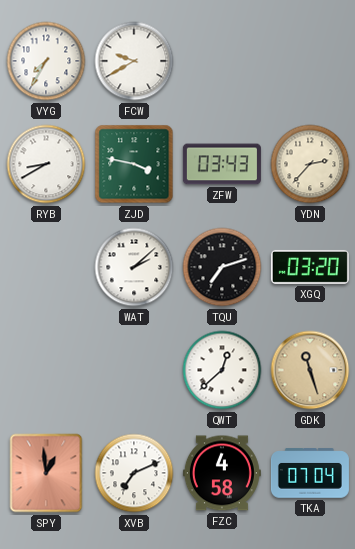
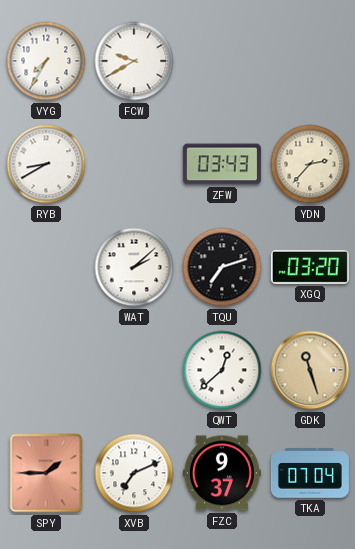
ZJD: 3:47 -> none (134, 164)
SPY: 12:59 -> 1:45 (46, 473)
FZC: 4:58 -> 9:37 (222, 473)
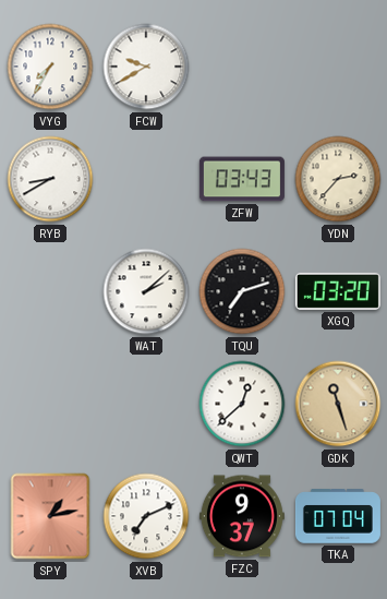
SPY: 1:45 -> 1:13 (50, 516)
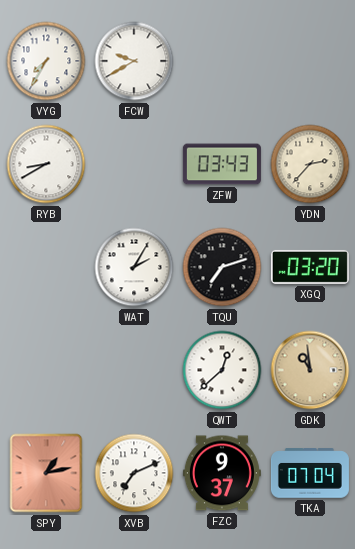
WAT: 2:08 -> 2:05 (134, 267)
GDK: 11:27 -> 10:59 (310, 370)
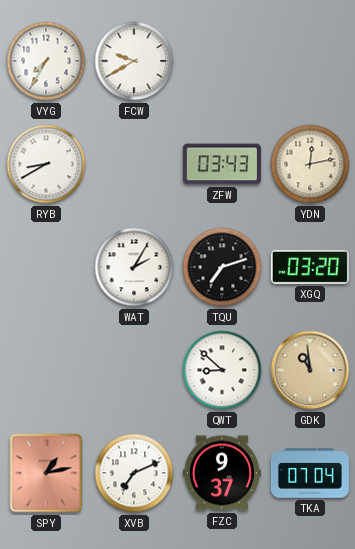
YDN: 2:37 -> 12:13 (310, 164)
QWT: 12:38 -> 8:52 (222, 370)
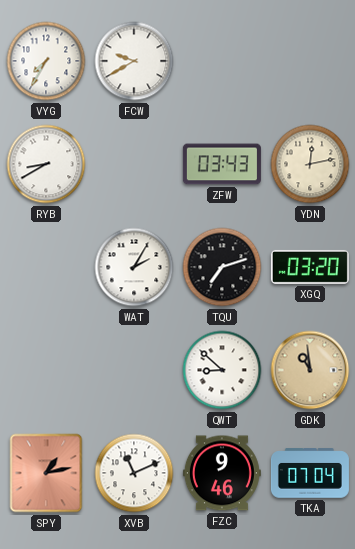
XVB: 7:11 -> 11:11 (134, 473)
FZC: 9:37 -> 9:46 (222, 473)
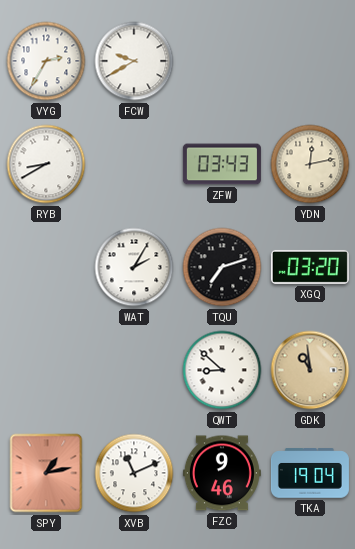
VYG: 7:35 -> 2:35 (46, 61)
TKA: 07:04 -> 19:04 (310, 473)
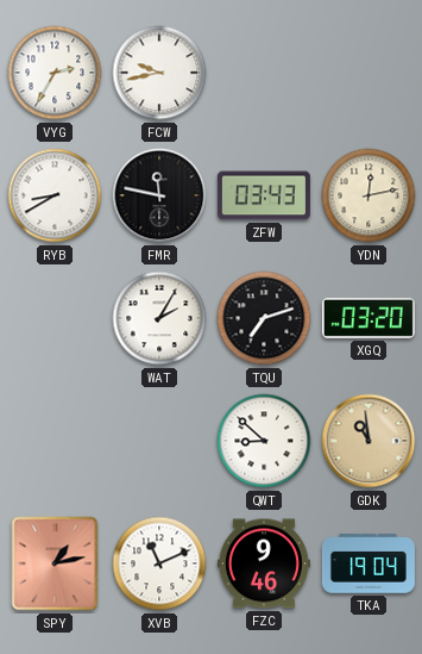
FCW: 9:40 -> 9:43 (159, 73)
FMR: none -> 11:47 (159, 195)
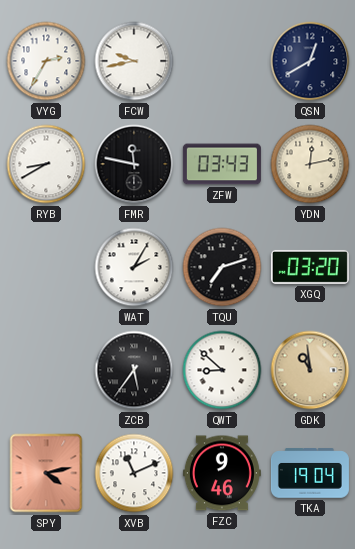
QSN: none -> 12:40 (310, 61)
ZCB: none -> 5:36 (134, 370)
SPY: 1:13 -> 4:13 (46, 473)
